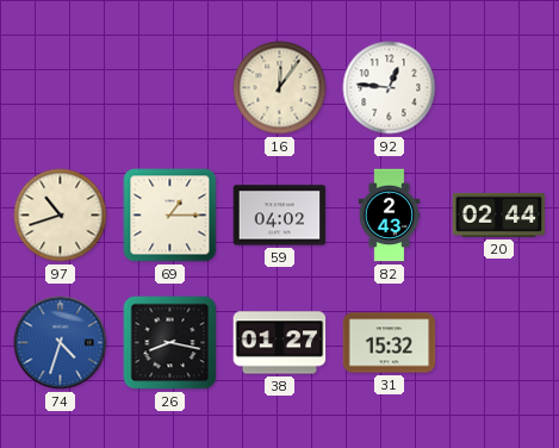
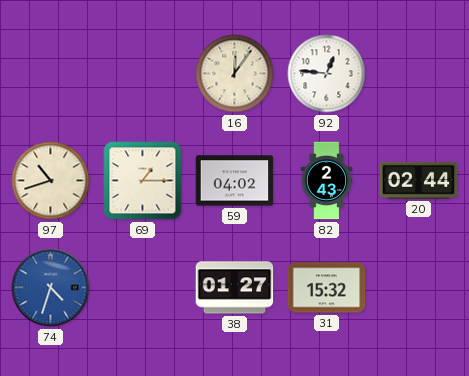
26: 8:17 -> none (170, 343)
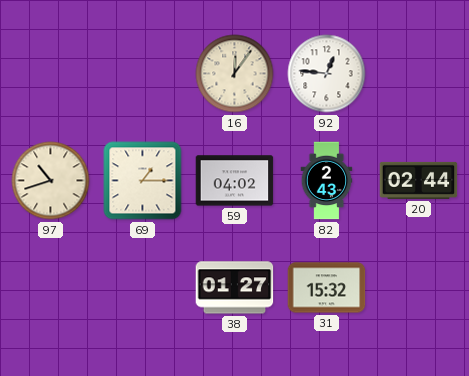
74: 4:33 -> none (51, 288)
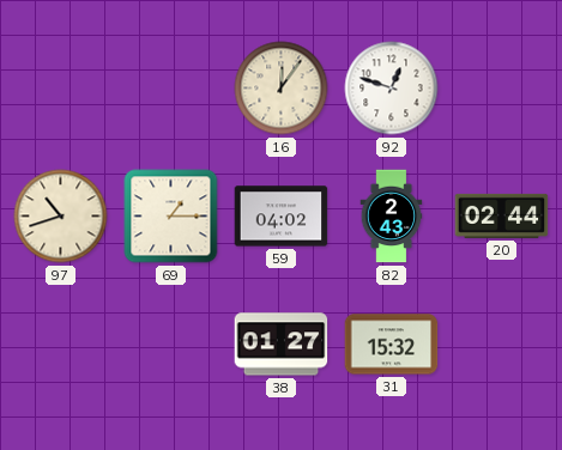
92: 12:46 -> 12:48 (392, 89)
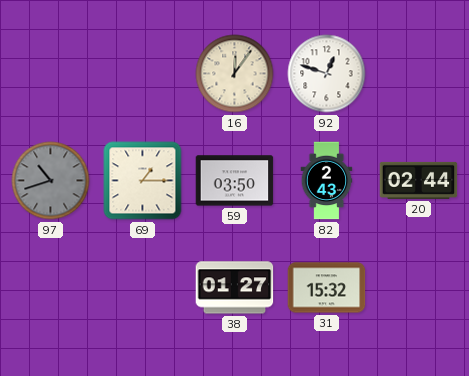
97 dial: cream -> grey (51, 181)
59: 04:02 -> 03:50 (235, 181)
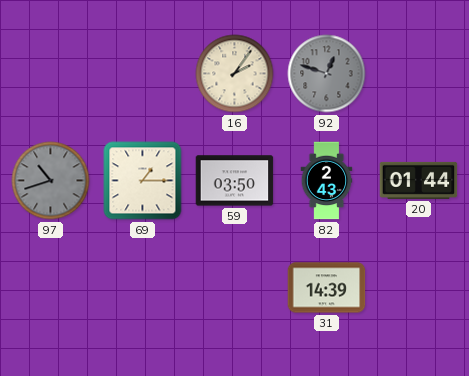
16: 12:06 -> 2:06 (235, 74)
92 dial: white -> grey (327, 74)
20: 02:44 -> 01:44 (419, 180)
38: 01:27 -> none (235, 288)
31: 15:32 -> 14:39 (327, 288)
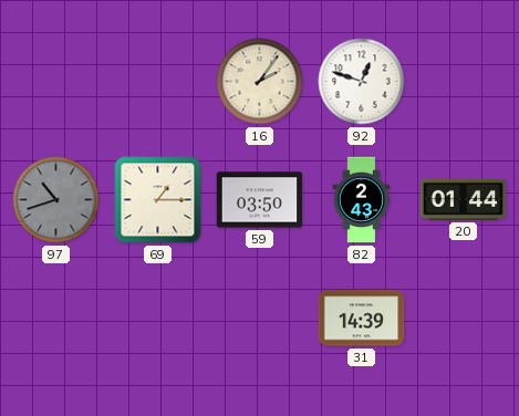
92 dial: grey -> white (362, 82)
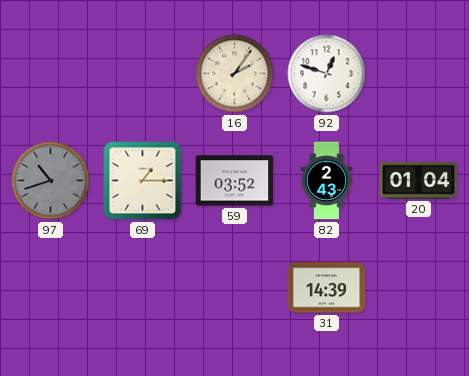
59: 03:50 -> 03:52 (235, 181)
20: 01:44 -> 01:04 (419, 180)
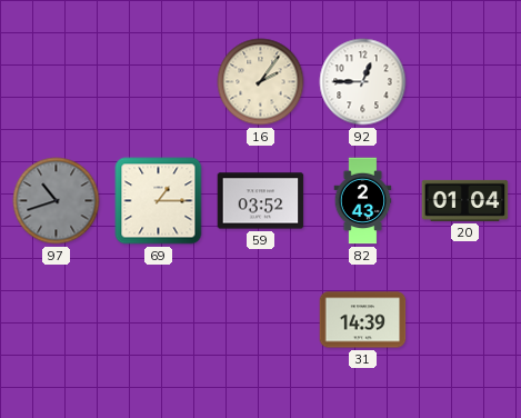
92: 12:48 -> 12:45 (363, 82)
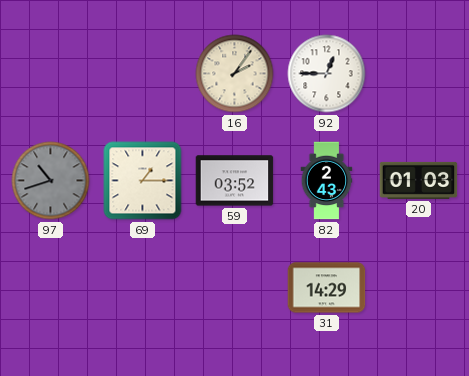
20: 01:04 -> 01:03 (419, 180)
31: 14:39 -> 14:29 (327, 288)
